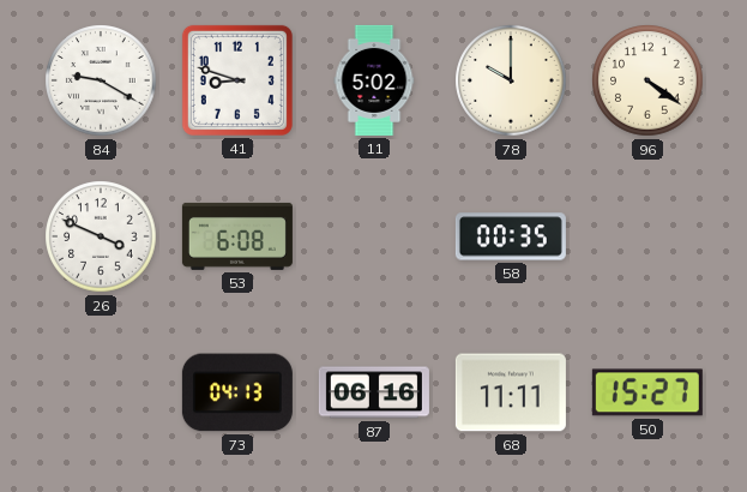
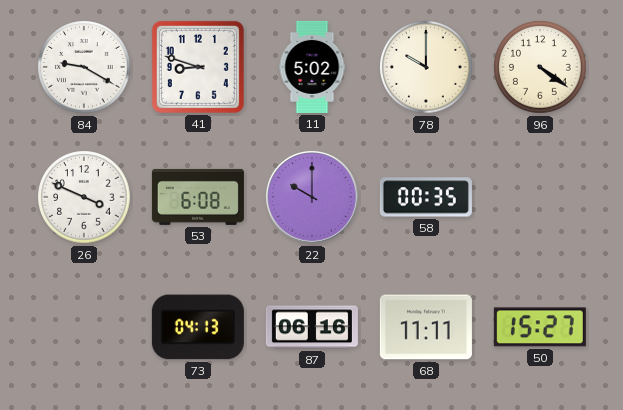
22: none -> 10:00 (313, 198)
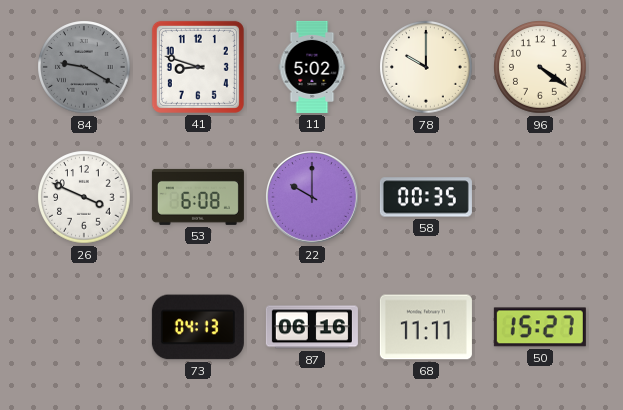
84 dial: white -> grey (84, 67)
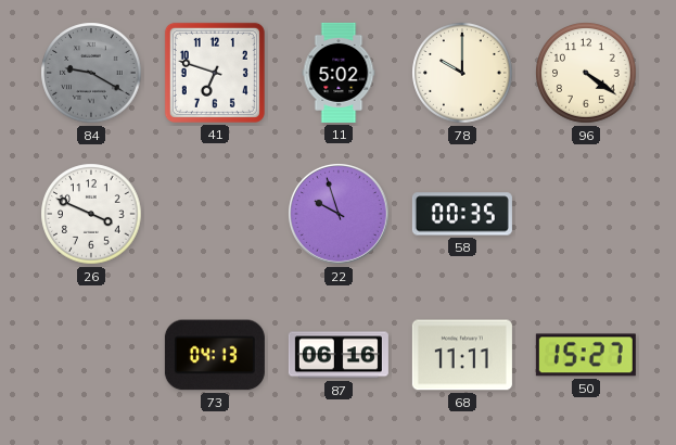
41: 8:48 -> 6:48 (215, 73)
53: 6:08 -> none (198, 197)
22: 10:00 -> 9:57 (340, 215)
